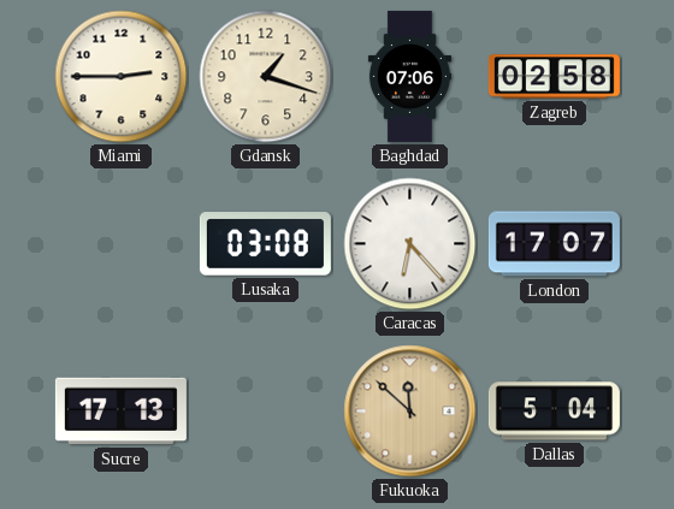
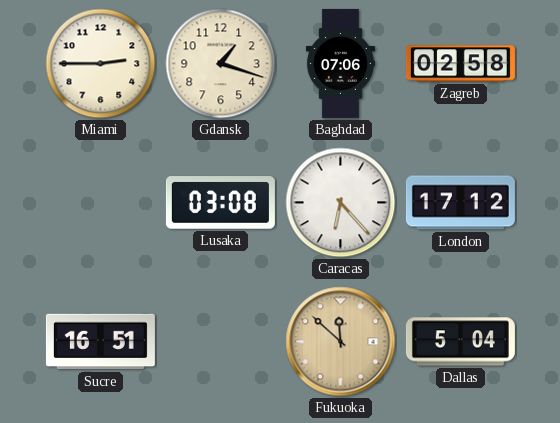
London: 17:07 -> 17:12 (460, 203)
Sucre: 17:13 -> 16:51 (100, 342)
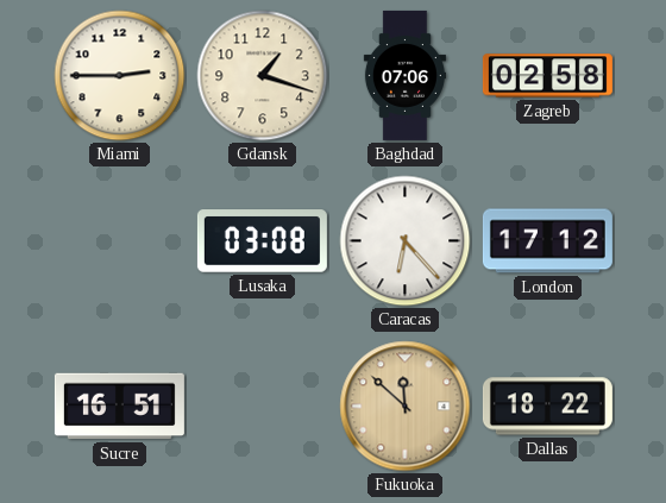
Dallas: 5:04 -> 18:22 (547, 407)
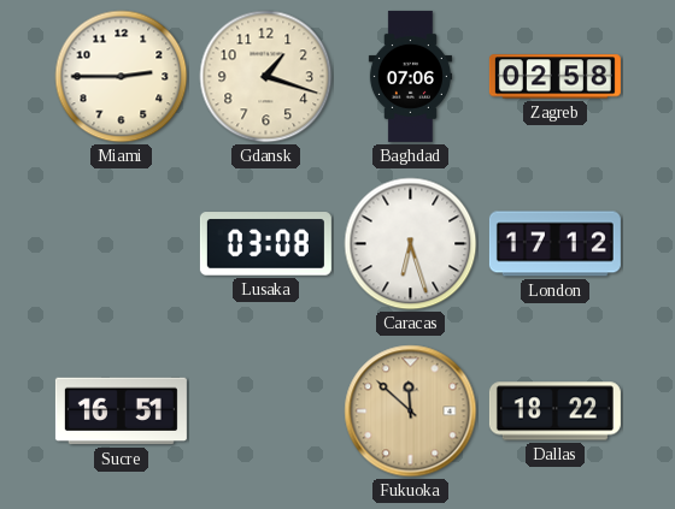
Caracas: 6:23 -> 6:27 (411, 244)
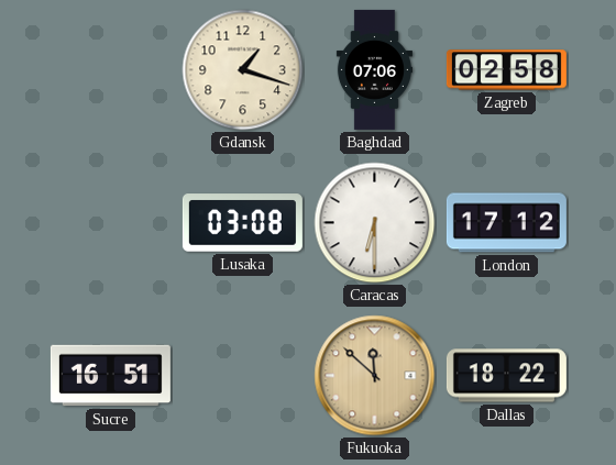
Miami: 2:45 -> none (122, 77)
Caracas: 6:27 -> 6:30 (375, 223)
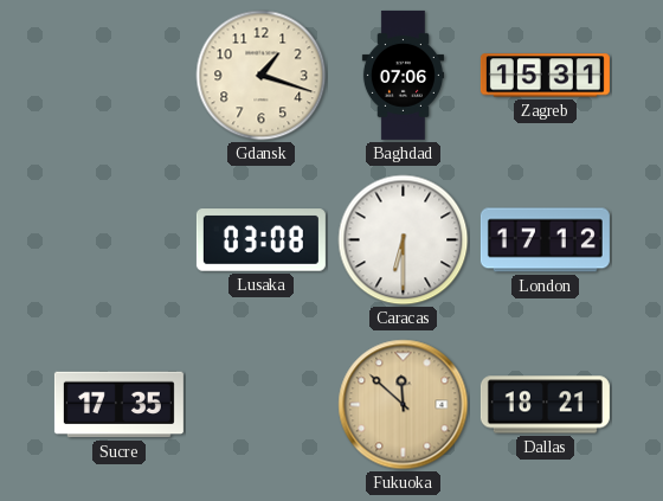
Zagreb: 02:58 -> 15:31 (545, 76)
Sucre: 16:51 -> 17:35 (118, 405)
Dallas: 18:22 -> 18:21 (545, 405)
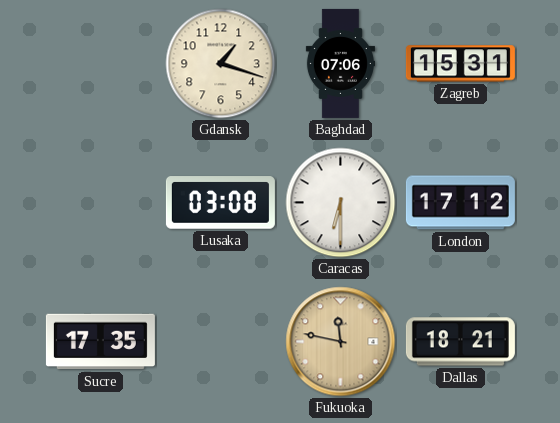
Fukuoka: 11:52 -> 11:47 (341, 342)
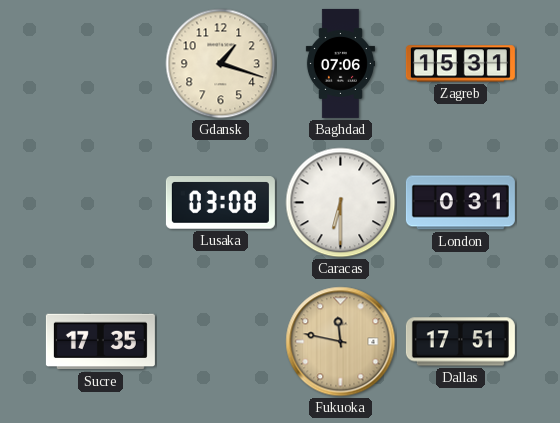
London: 17:12 -> 0:31 (460, 203)
Dallas: 18:21 -> 17:51 (460, 342)
